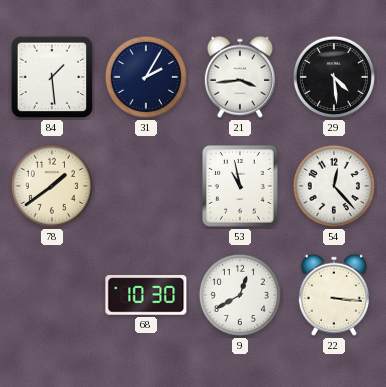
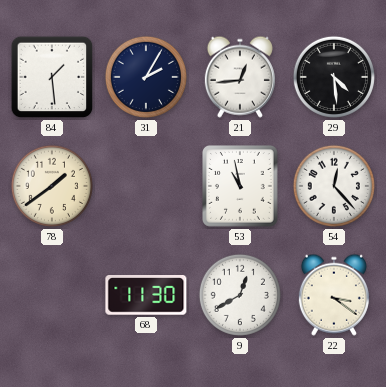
21: 3:44 -> 12:44 (240, 77)
68: 10:30 -> 11:30 (146, 295)
22: 3:16 -> 3:21 (334, 295)
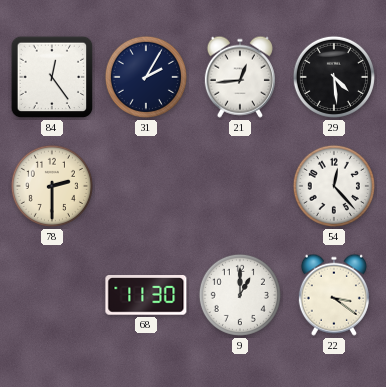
84: 1:29 -> 12:24 (52, 77)
78: 1:39 -> 2:30 (52, 186)
53: 10:58 -> none (241, 187)
9: 12:40 -> 1:00 (240, 295)
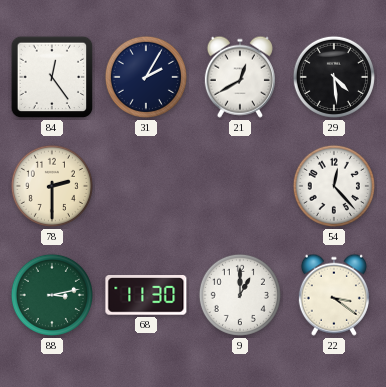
21: 12:44 -> 12:40 (240, 77)
88: none -> 3:13 (52, 295)
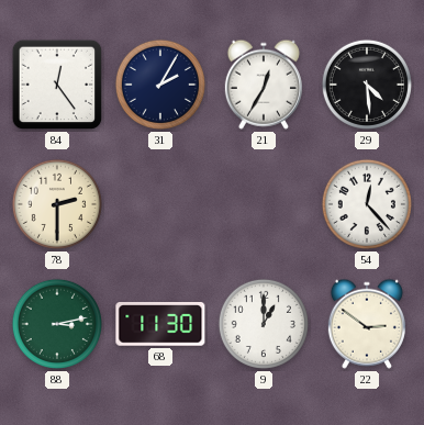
21: 12:40 -> 12:35 (264, 85)
22: 3:21 -> 2:51 (367, 324)
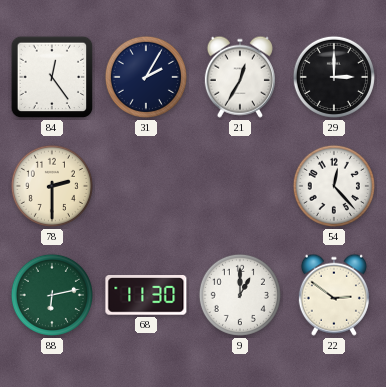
29: 4:29 -> 3:00 (334, 77)
88: 3:13 -> 6:13 (52, 295)
